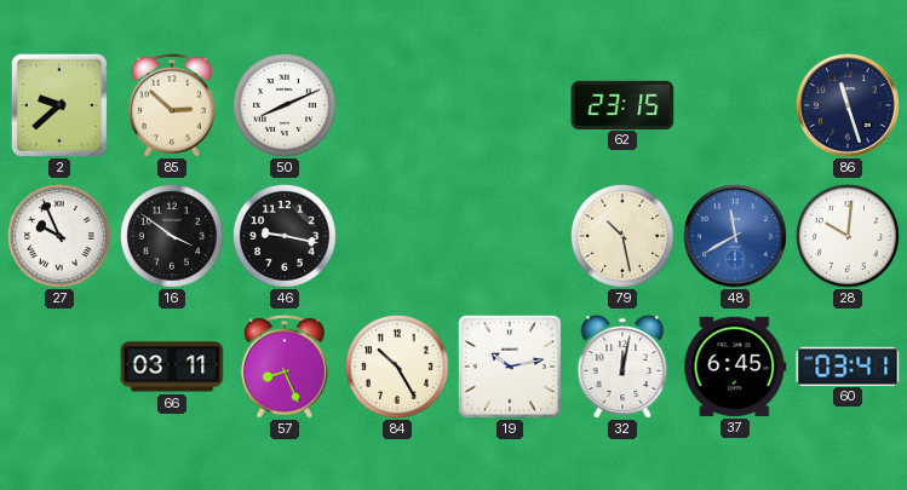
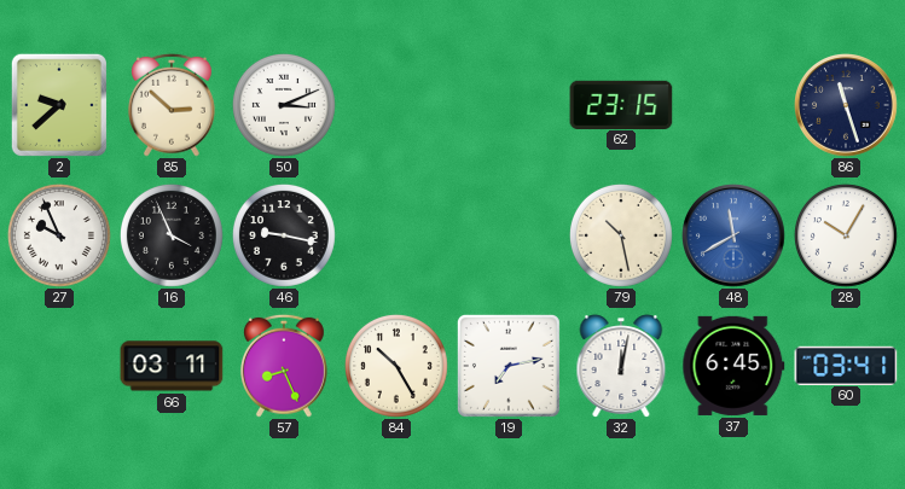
50: 8:11 -> 3:11 (284, 105)
16: 3:51 -> 3:56 (172, 235)
28: 10:01 -> 10:05 (846, 235)
19: 10:13 -> 7:13 (509, 366)
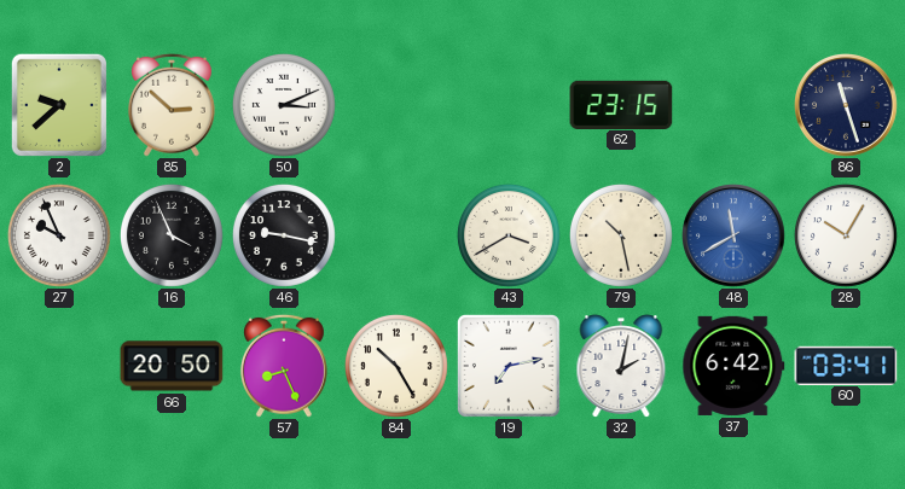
43: none -> 3:40 (509, 235)
66: 03:11 -> 20:50 (172, 366)
32: 12:02 -> 2:02 (621, 366)
37: 6:45 -> 6:42 (733, 366)
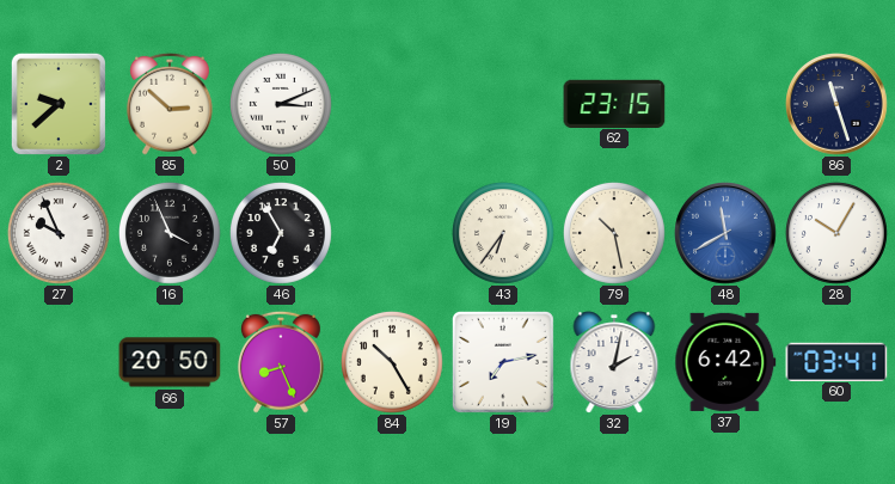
46: 9:17 -> 6:55 (281, 233)
43: 3:40 -> 6:36 (503, 233)
